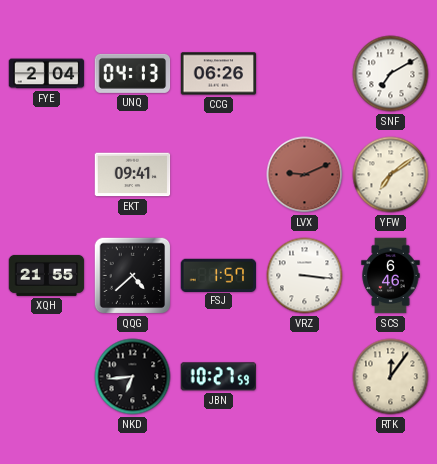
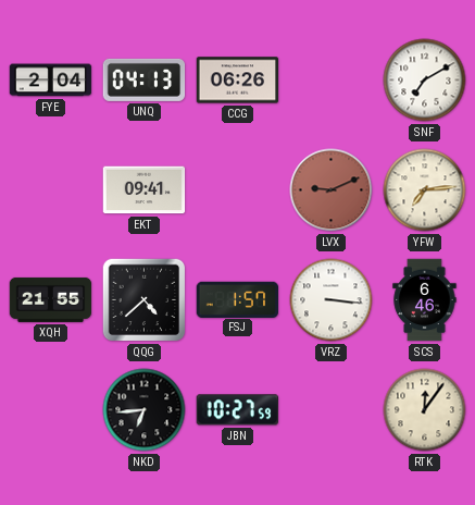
YFW: 7:09 -> 7:14 (425, 190)
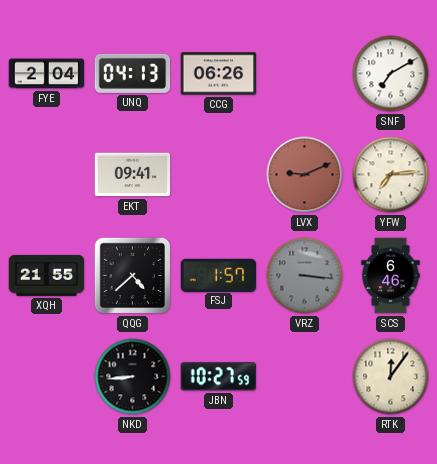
VRZ dial: white -> grey (305, 276)
NKD: 6:44 -> 8:44 (133, 377)
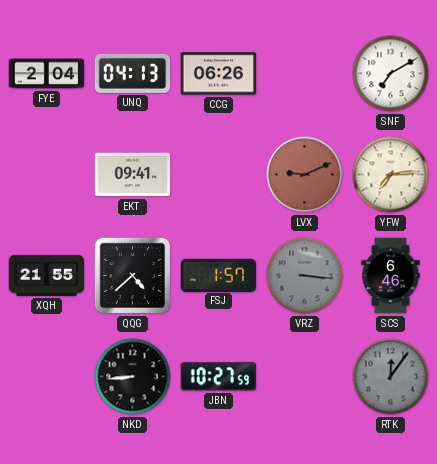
RTK dial: cream -> grey (391, 377)
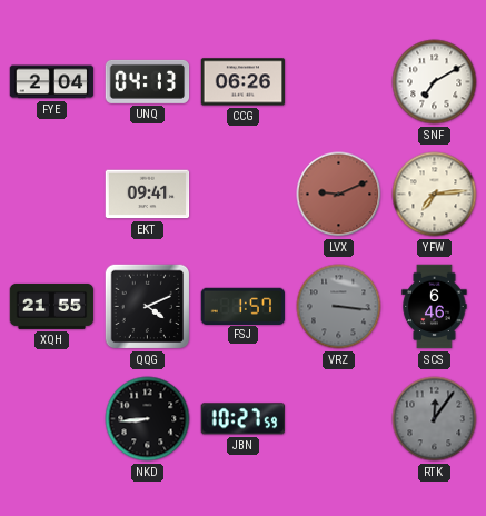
QQG: 4:38 -> 4:11 (148, 307)
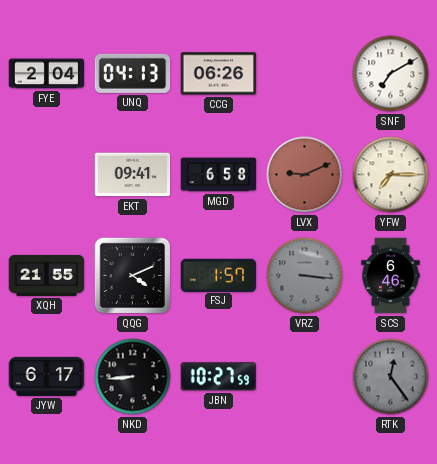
MGD: none -> 6:58 (219, 175)
YFW: 7:14 -> 7:15 (391, 175)
JYW: none -> 6:17 (47, 376)
RTK: 12:06 -> 12:24 (391, 377)
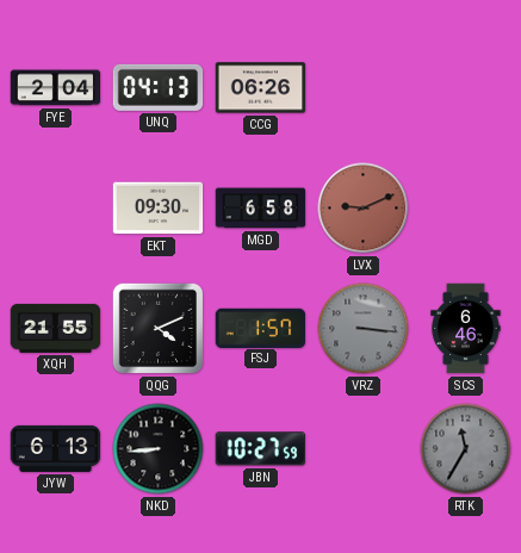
SNF: 7:10 -> none (391, 74)
EKT: 09:41 -> 09:30 (159, 209)
YFW: 7:15 -> none (391, 175)
JYW: 6:17 -> 6:13 (56, 448)
RTK: 12:24 -> 11:35 (466, 449)
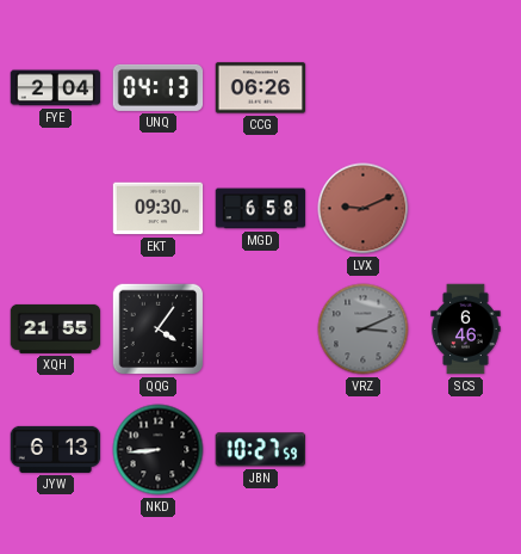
QQG: 4:11 -> 4:06 (159, 330)
FSJ: 1:57 -> none (261, 328)
VRZ: 3:16 -> 3:11 (364, 330)
RTK: 11:35 -> none (466, 449)
